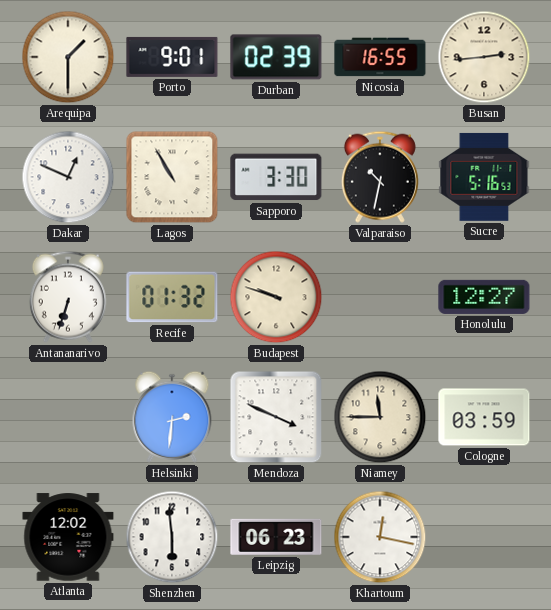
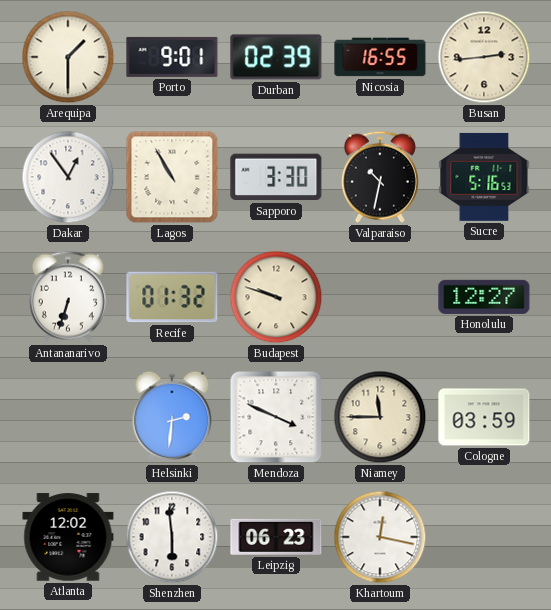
Dakar: 12:49 -> 12:54 (68, 177)
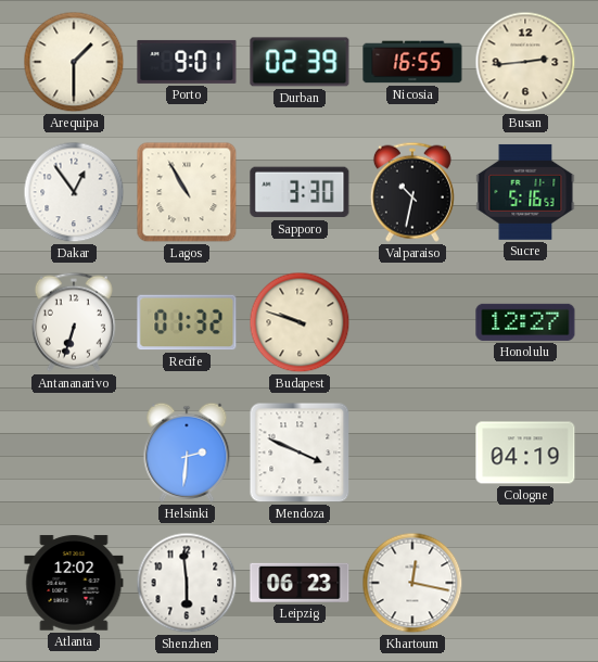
Niamey: 11:45 -> none (380, 417)
Cologne: 03:59 -> 04:19 (525, 453)
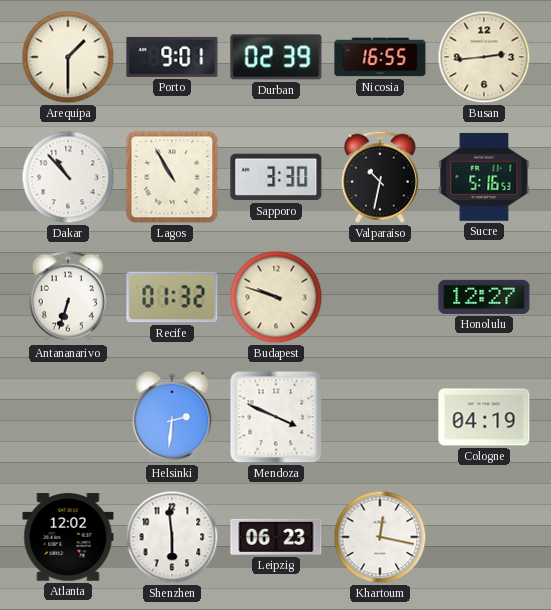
Dakar: 12:54 -> 10:53 (68, 177)
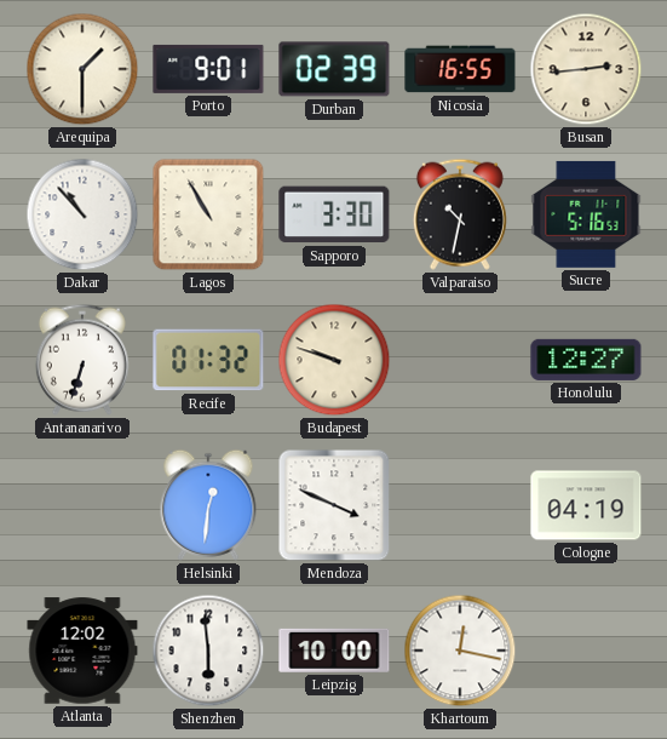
Helsinki: 2:31 -> 12:31 (208, 505)
Leipzig: 06:23 -> 10:00 (334, 651)
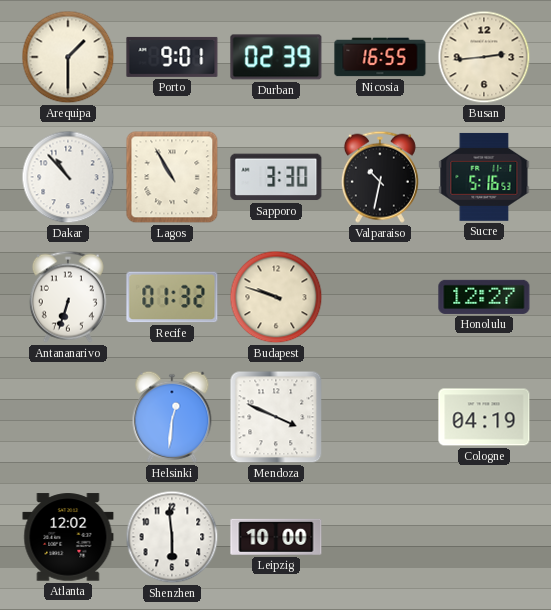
Khartoum: 12:17 -> none (460, 651)
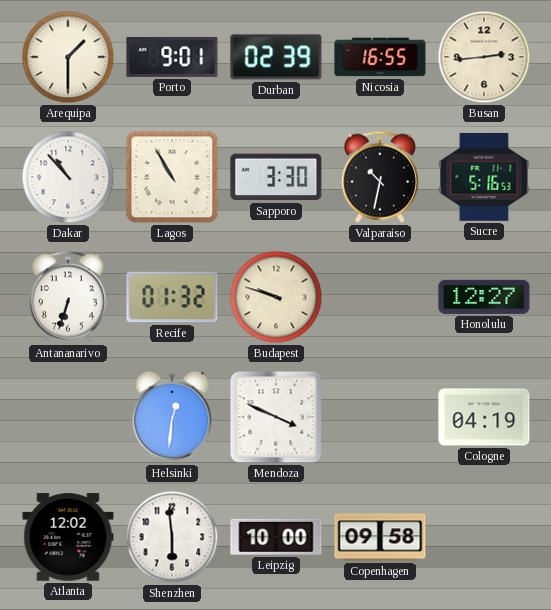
Copenhagen: none -> 09:58 (380, 537)
